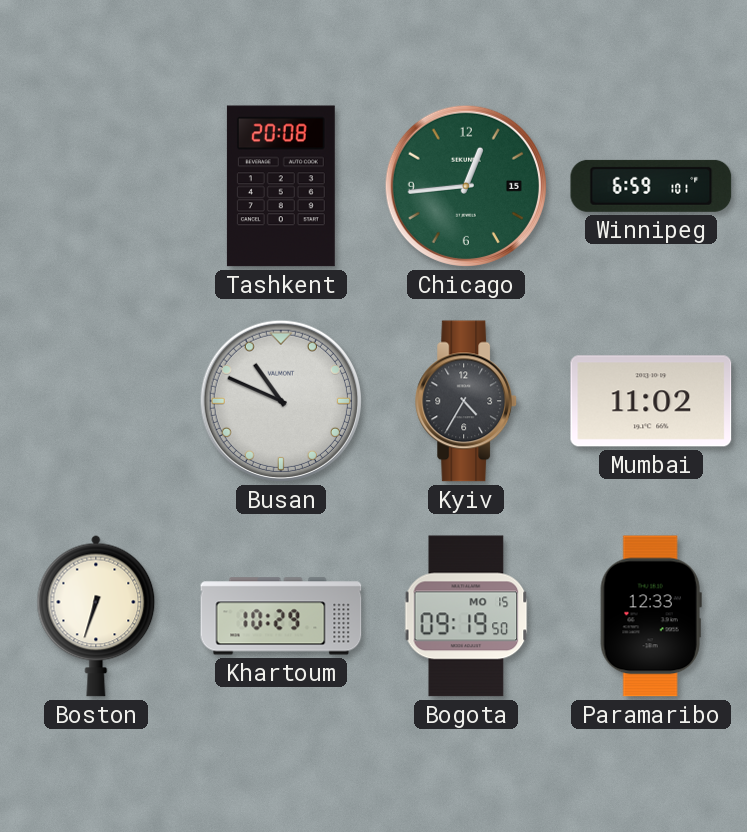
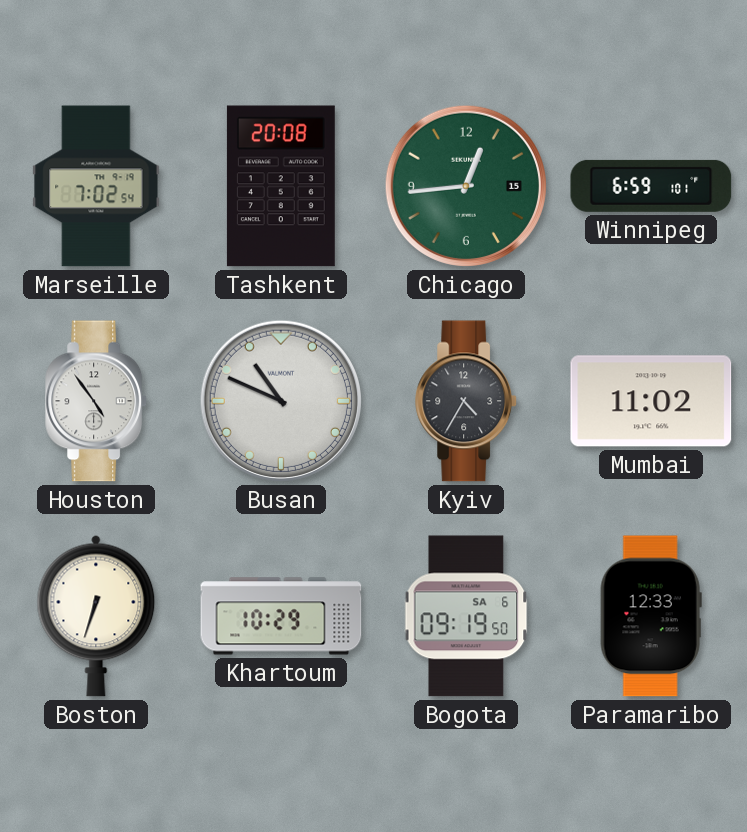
Marseille: none -> 7:02 (96, 186)
Houston: none -> 4:54 (97, 401)
Bogota date: MO 15 -> SA 6 (466, 616)
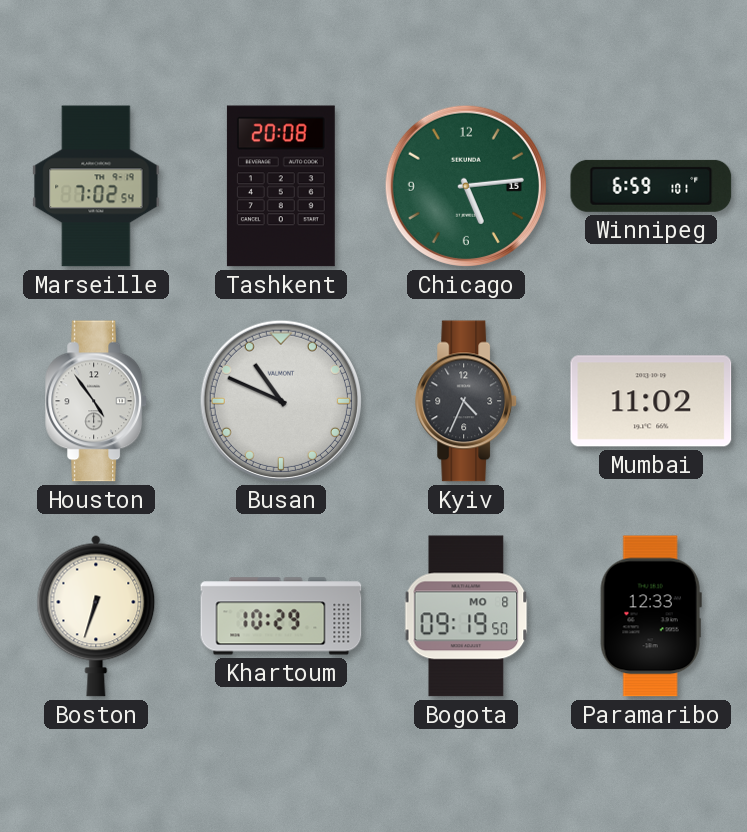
Chicago: 12:44 -> 5:14 (466, 186)
Kyiv: 4:35 -> 4:34 (467, 401)
Bogota date: SA 6 -> MO 8 (466, 616)
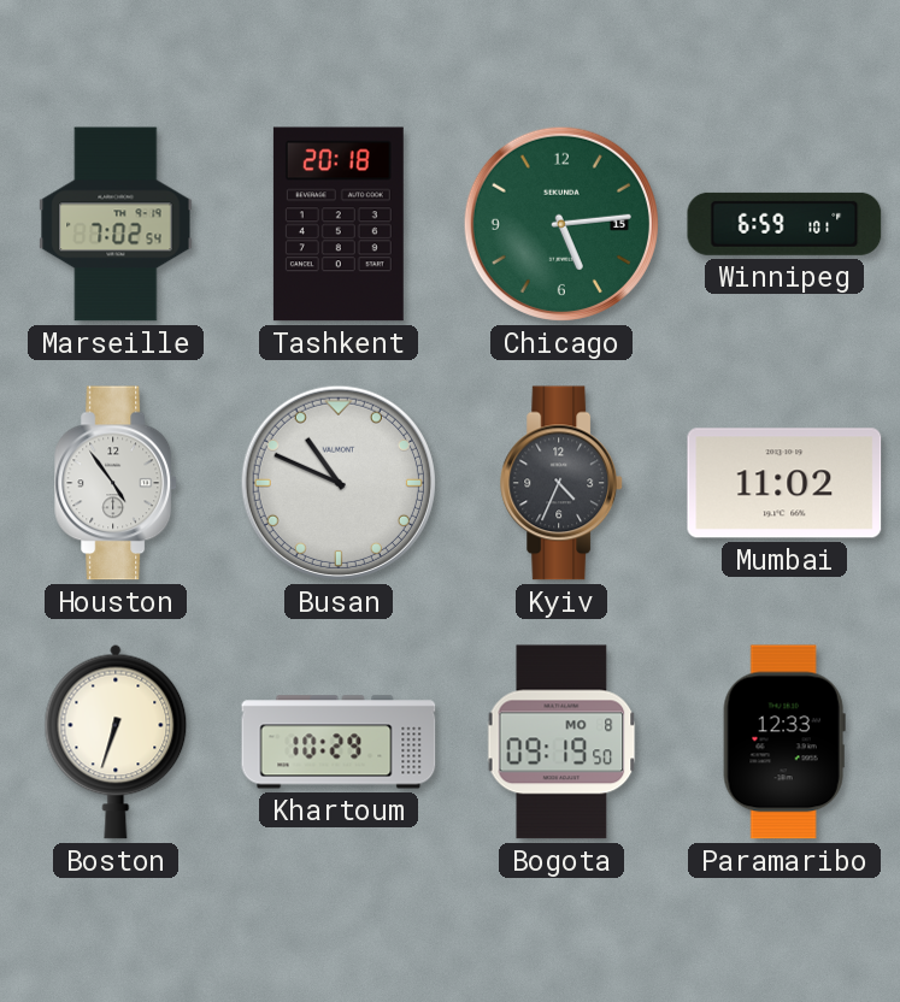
Tashkent: 20:08 -> 20:18 (339, 224)
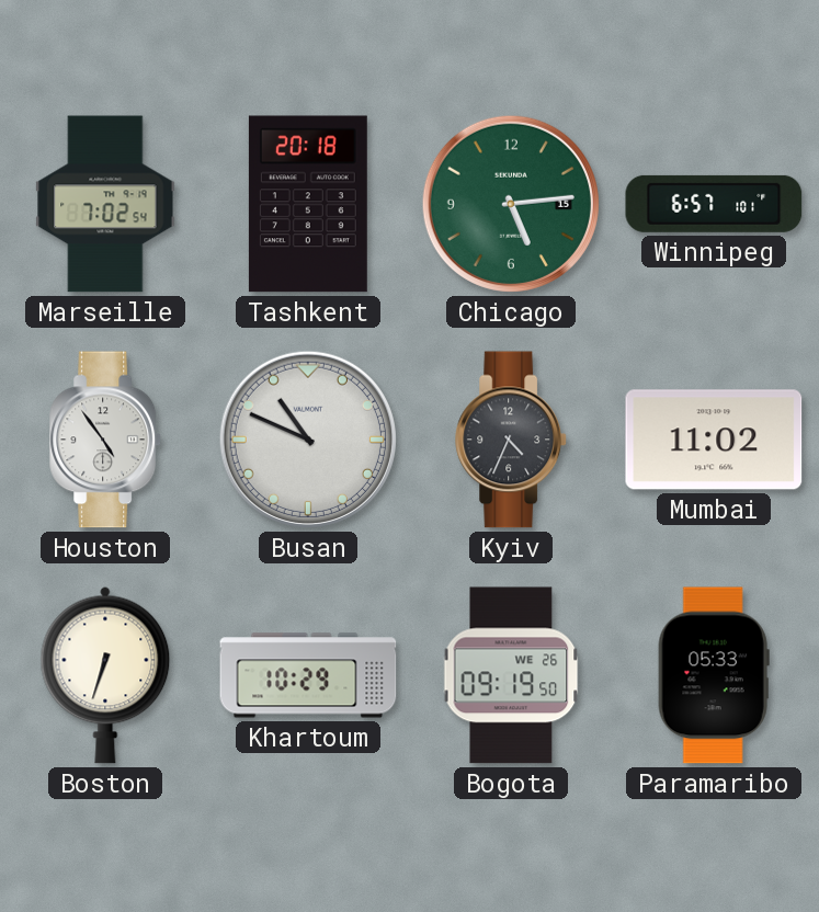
Winnipeg: 6:59 -> 6:57 (714, 204)
Bogota date: MO 8 -> WE 26 (511, 675)
Paramaribo: 12:33 -> 05:33 (714, 675)
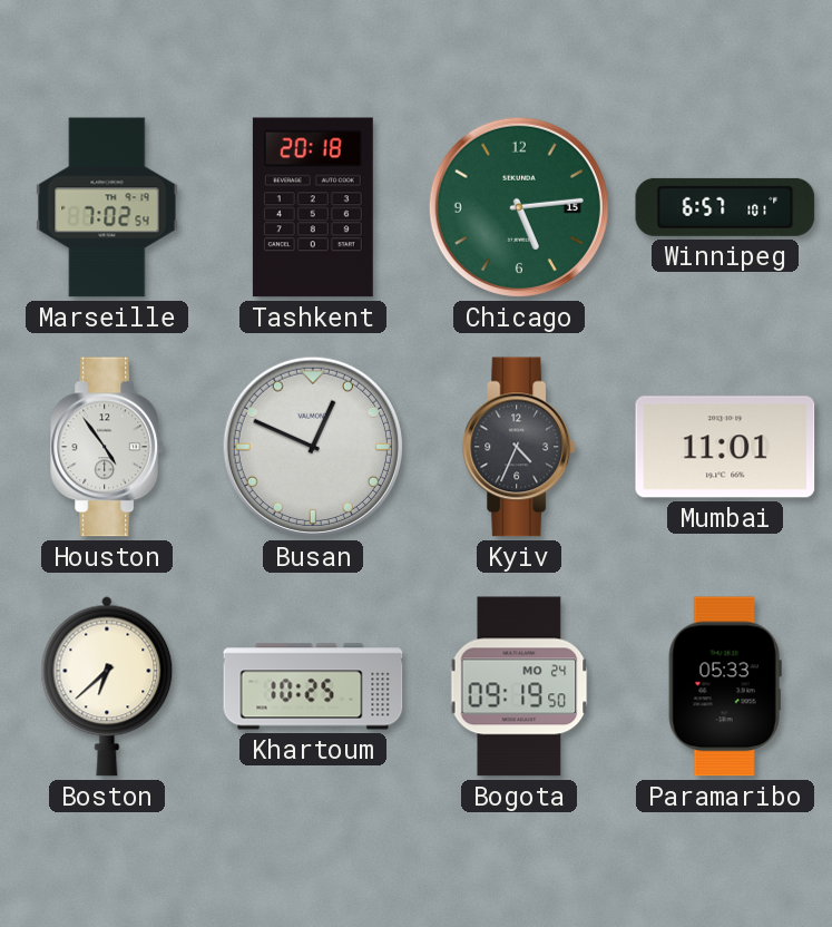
Busan: 10:49 -> 12:49 (313, 447)
Mumbai: 11:02 -> 11:01 (725, 447)
Boston: 6:33 -> 6:38 (107, 686)
Khartoum: 10:29 -> 10:25 (313, 686)
Bogota date: WE 26 -> MO 24 (519, 686)
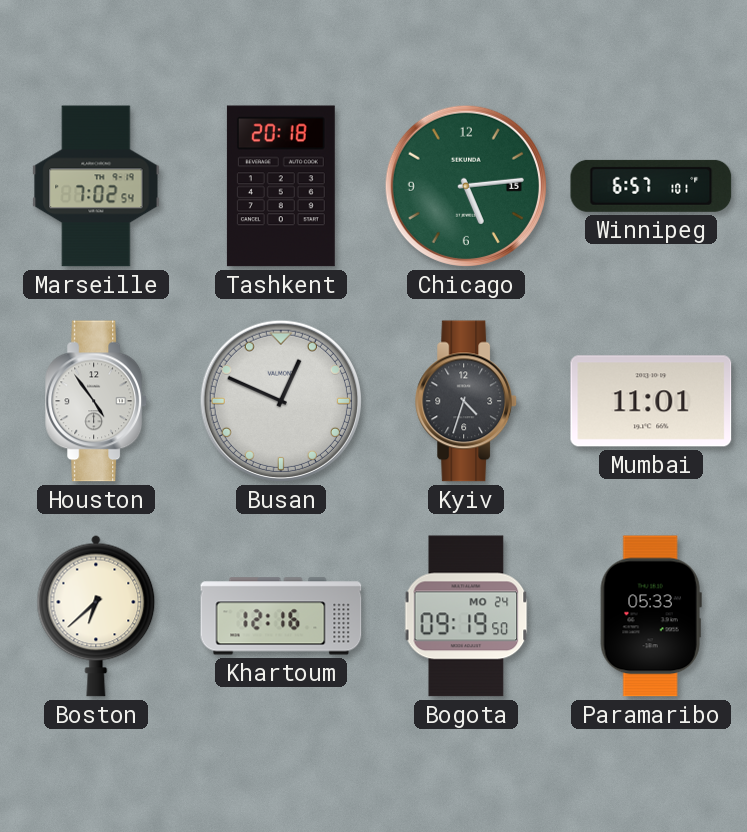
Kyiv: 4:34 -> 4:33 (467, 401)
Khartoum: 10:25 -> 12:16 (281, 616)
